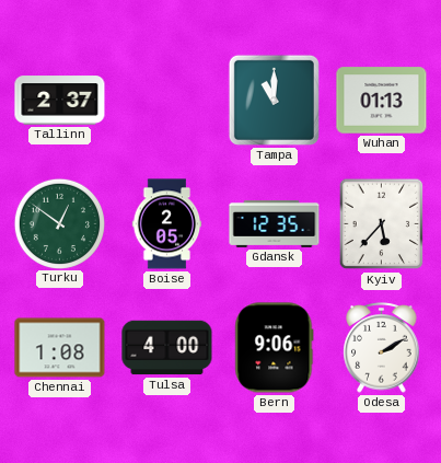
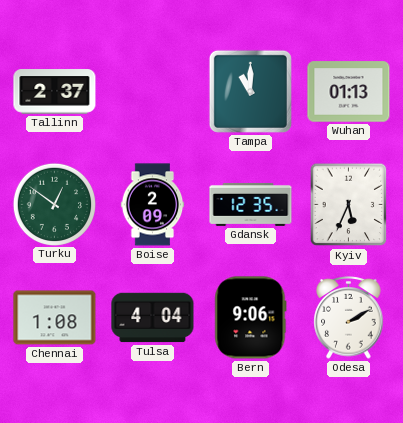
Boise: 2:05 -> 2:09 (153, 205)
Kyiv: 5:37 -> 5:34 (349, 205)
Tulsa: 4:00 -> 4:04 (153, 318)
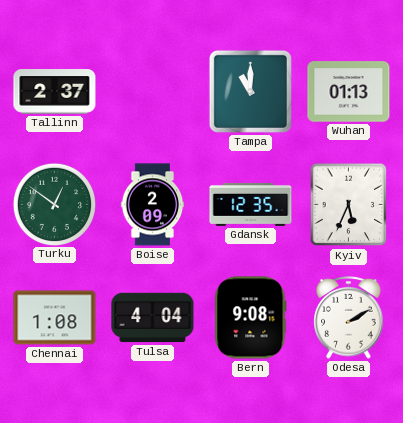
Bern: 9:06 -> 9:08 (251, 318)
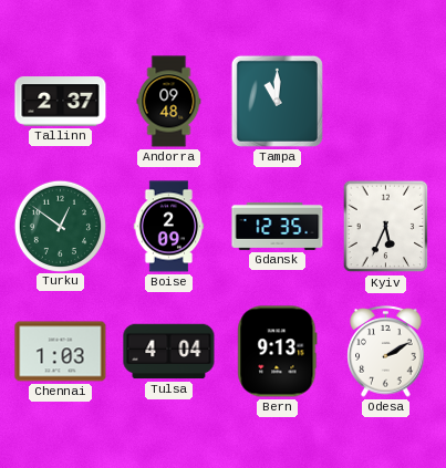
Andorra: none -> 09:48 (169, 102)
Wuhan: 01:13 -> none (349, 92)
Chennai: 1:08 -> 1:03 (61, 352)
Bern: 9:08 -> 9:13 (278, 352)
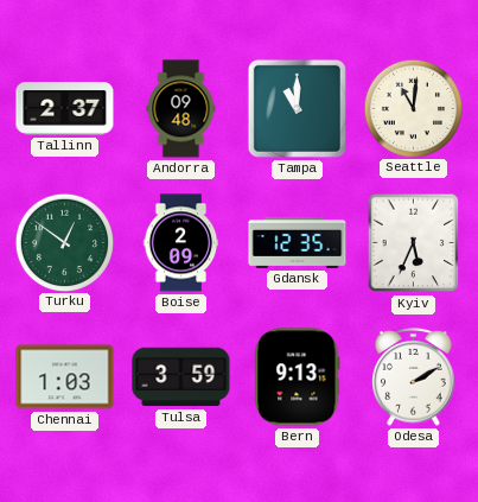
Seattle: none -> 11:01 (413, 108)
Tulsa: 4:04 -> 3:59 (181, 377)
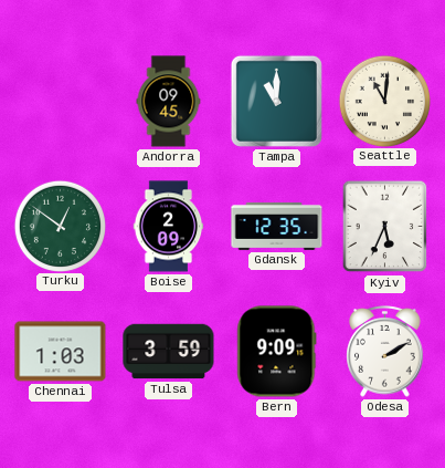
Tallinn: 2:37 -> none (65, 109)
Andorra: 09:48 -> 09:45 (169, 102)
Bern: 9:13 -> 9:09 (277, 352)
